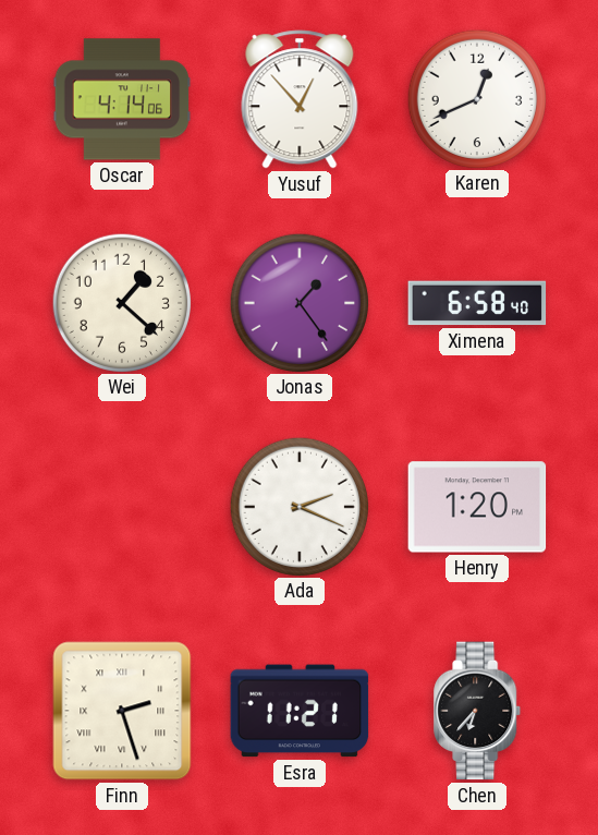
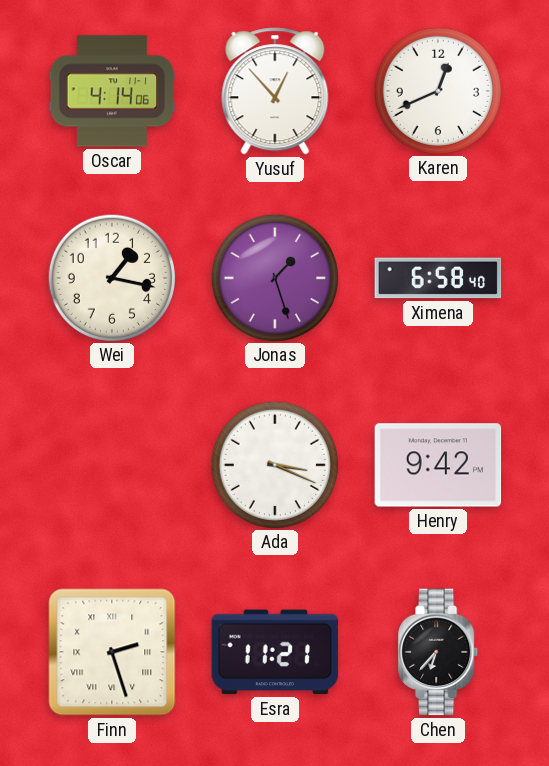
Wei: 1:22 -> 1:17 (111, 277)
Jonas: 1:24 -> 1:27 (274, 277)
Ada: 2:19 -> 3:19 (274, 464)
Henry: 1:20 -> 9:42 (438, 465)
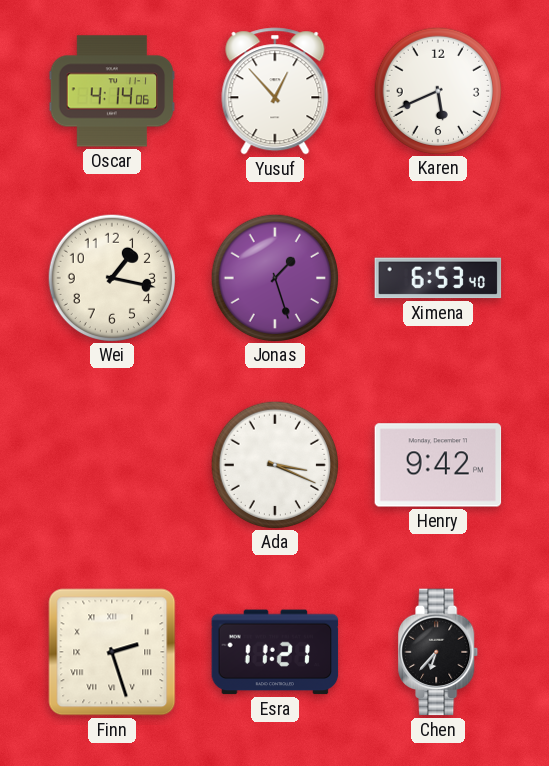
Karen: 12:41 -> 5:41 (437, 90)
Ximena: 6:58 -> 6:53 (438, 278)
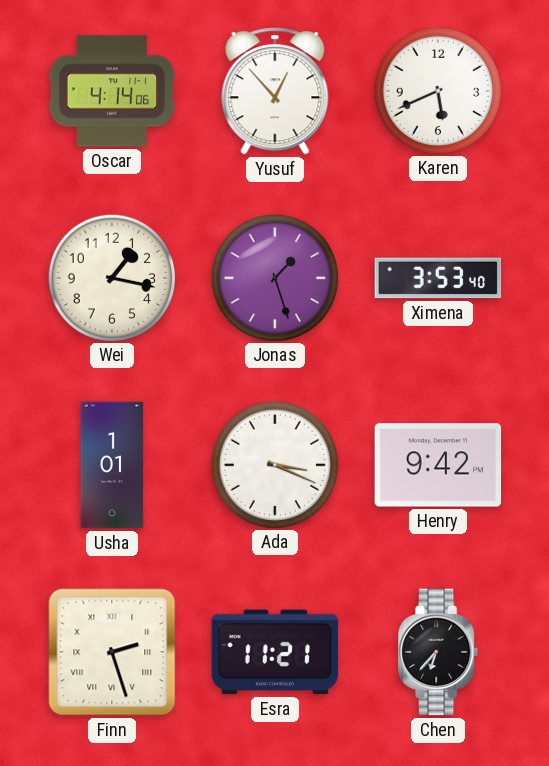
Ximena: 6:53 -> 3:53 (438, 278)
Usha: none -> 1:01 (112, 465)
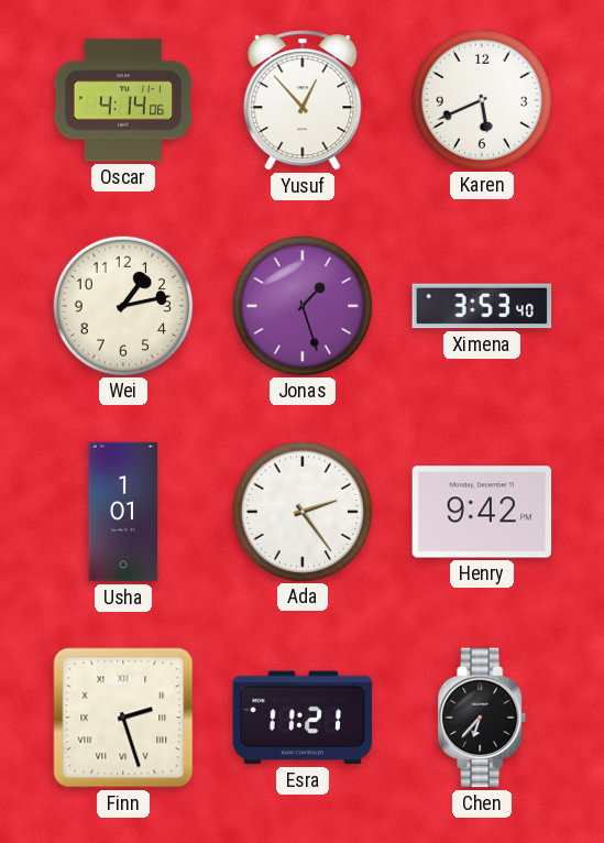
Wei: 1:17 -> 1:13 (122, 305)
Ada: 3:19 -> 2:24 (301, 511)
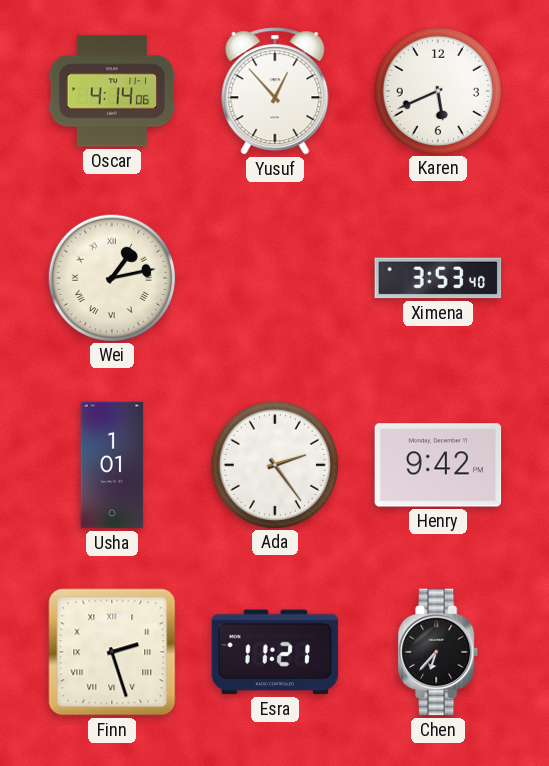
Wei numerals: Arabic -> Roman (111, 277)
Jonas: 1:27 -> none (301, 305)
